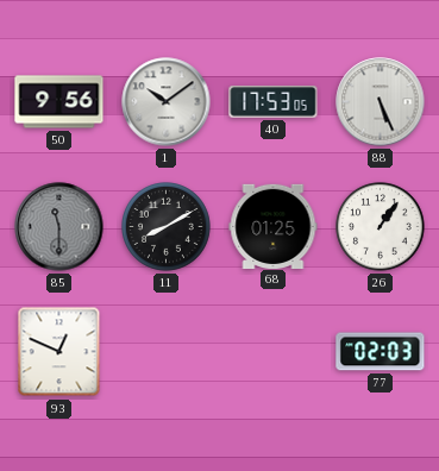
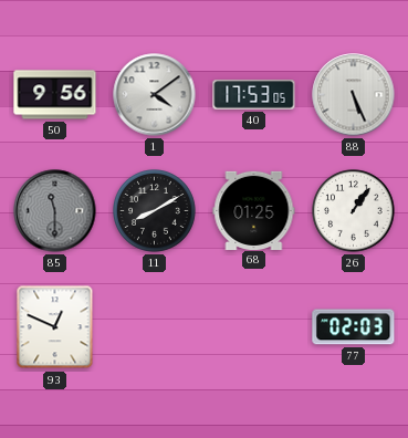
1: 10:09 -> 4:09 (155, 95)
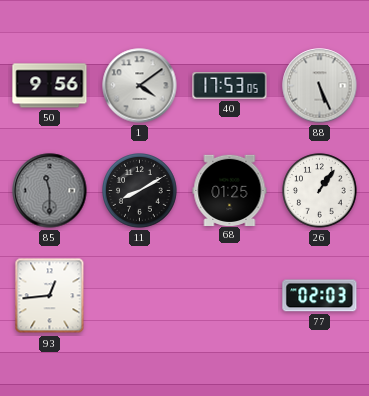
93: 12:49 -> 12:44 (50, 296)
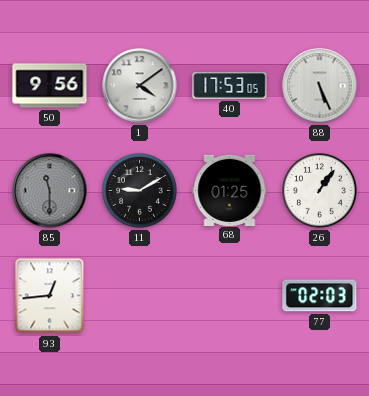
11: 8:10 -> 9:10 (140, 191)
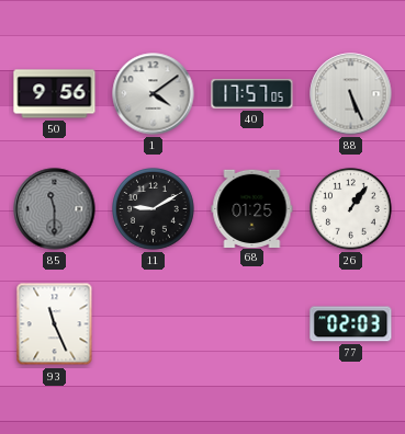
40: 17:53 -> 17:57 (252, 94)
93: 12:44 -> 11:26 (55, 324)
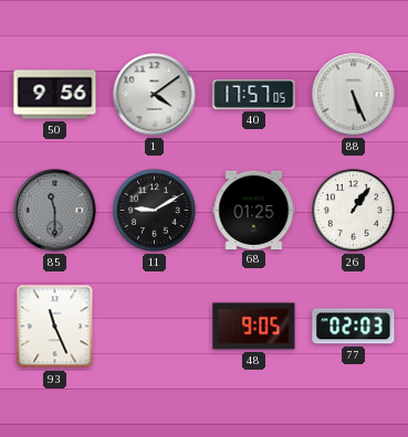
48: none -> 9:05 (254, 327)
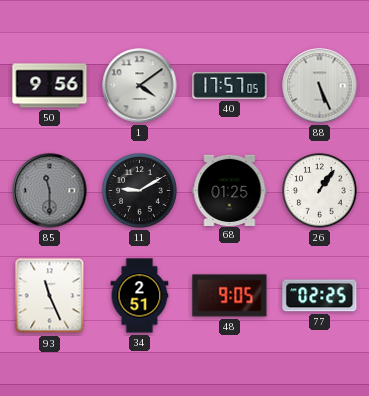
34: none -> 2:51 (140, 296)
77: 02:03 -> 02:25 (320, 296)
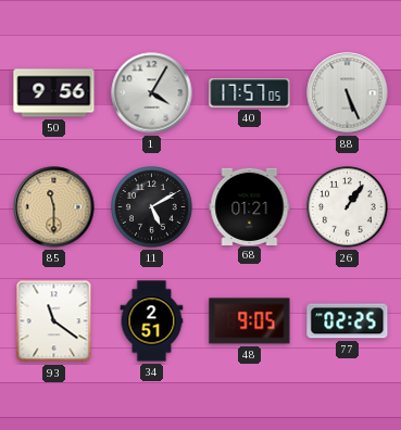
1: 4:09 -> 4:05 (152, 93)
85 dial: grey -> champagne (54, 207)
11: 9:10 -> 5:10 (152, 207)
68: 01:25 -> 01:21 (250, 206)
93: 11:26 -> 11:21 (54, 321)
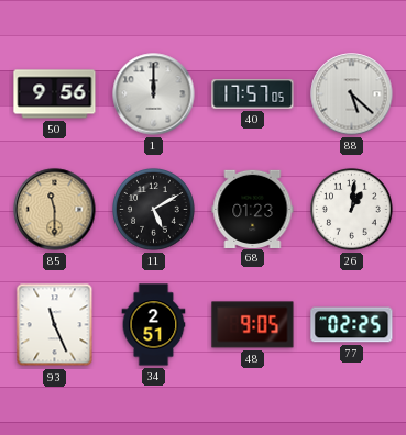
1: 4:05 -> 12:00 (154, 94)
88: 5:26 -> 5:22 (352, 94)
68: 01:21 -> 01:23 (253, 209)
26: 1:06 -> 1:01 (352, 210)
93: 11:21 -> 11:26 (55, 325)
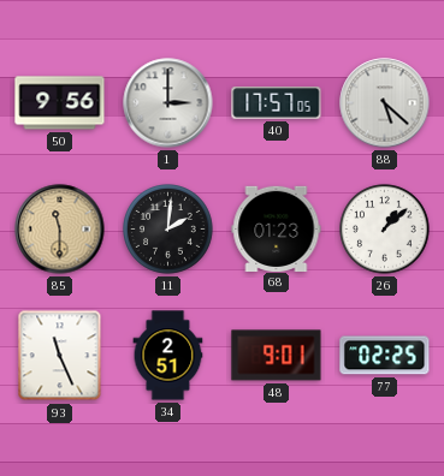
1: 12:00 -> 3:00 (168, 103)
11: 5:10 -> 2:01 (168, 230)
26: 1:01 -> 1:08 (385, 230)
48: 9:05 -> 9:01 (277, 356)
